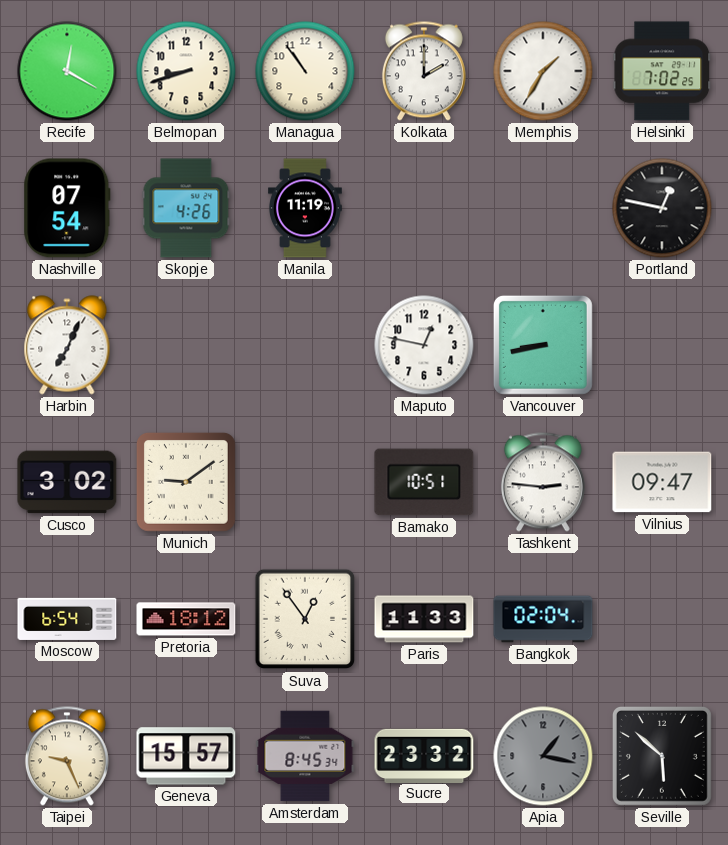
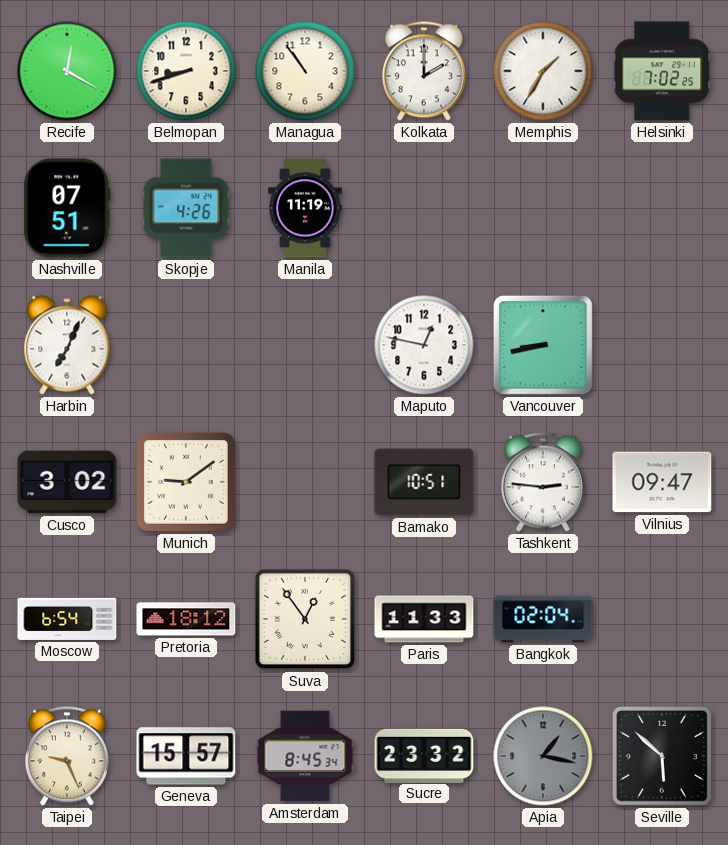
Nashville: 07:54 -> 07:51 (67, 208)
Portland: 12:47 -> none (662, 208)
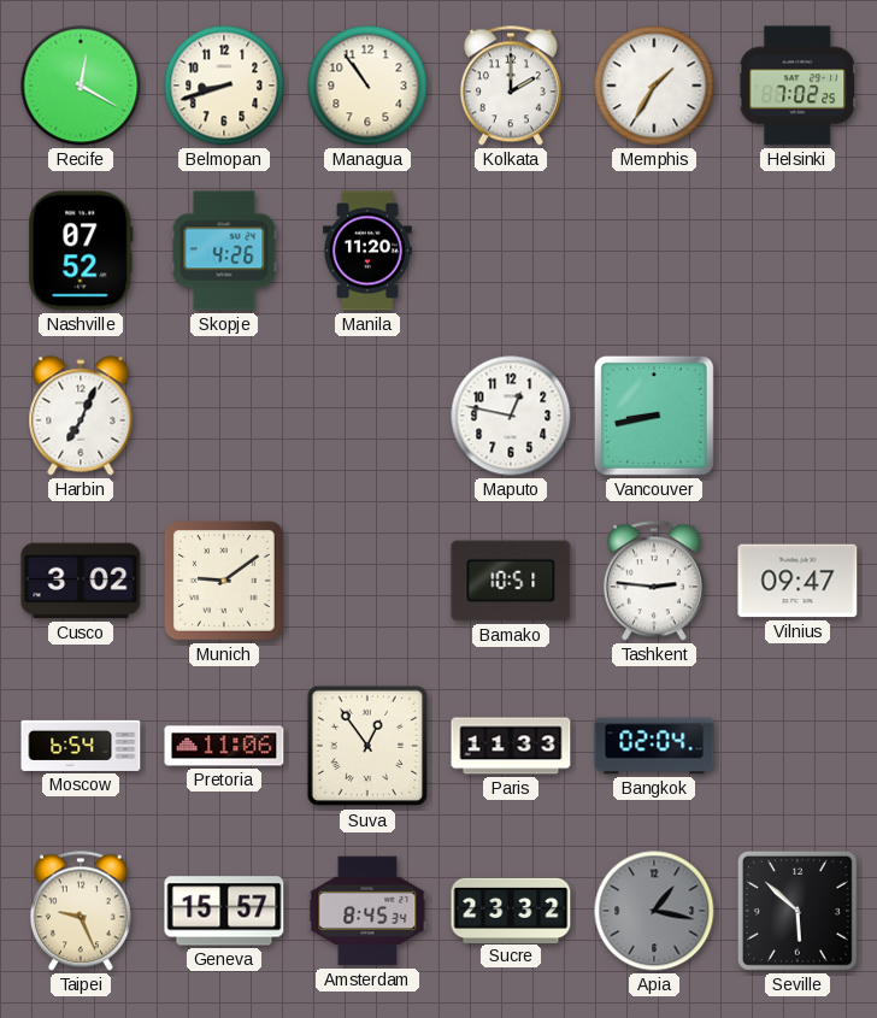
Nashville: 07:51 -> 07:52 (81, 251)
Manila: 11:19 -> 11:20 (369, 251)
Pretoria: 18:12 -> 11:06 (224, 746)
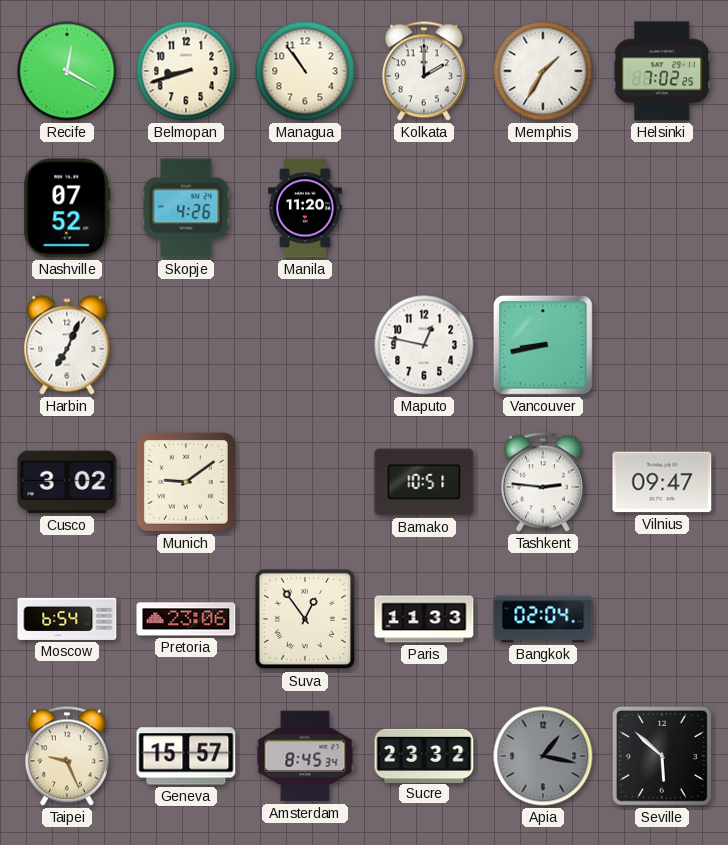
Pretoria: 11:06 -> 23:06 (186, 619)
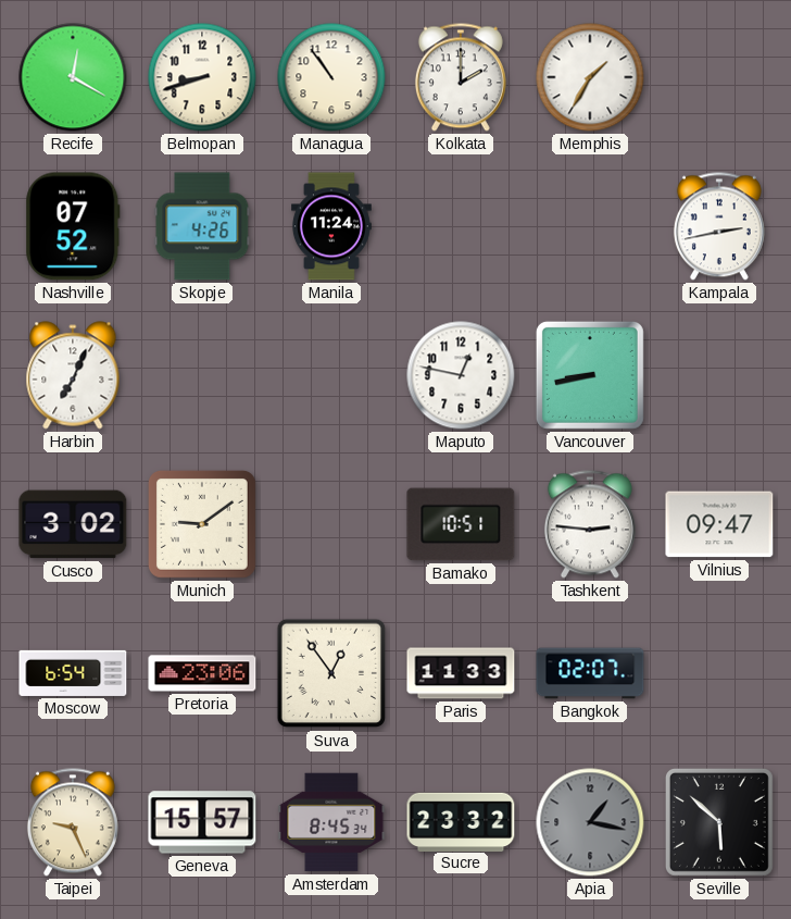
Helsinki: 7:02 -> none (662, 71)
Manila: 11:20 -> 11:24 (332, 226)
Kampala: none -> 2:43 (719, 226)
Bangkok: 02:04 -> 02:07 (590, 673)
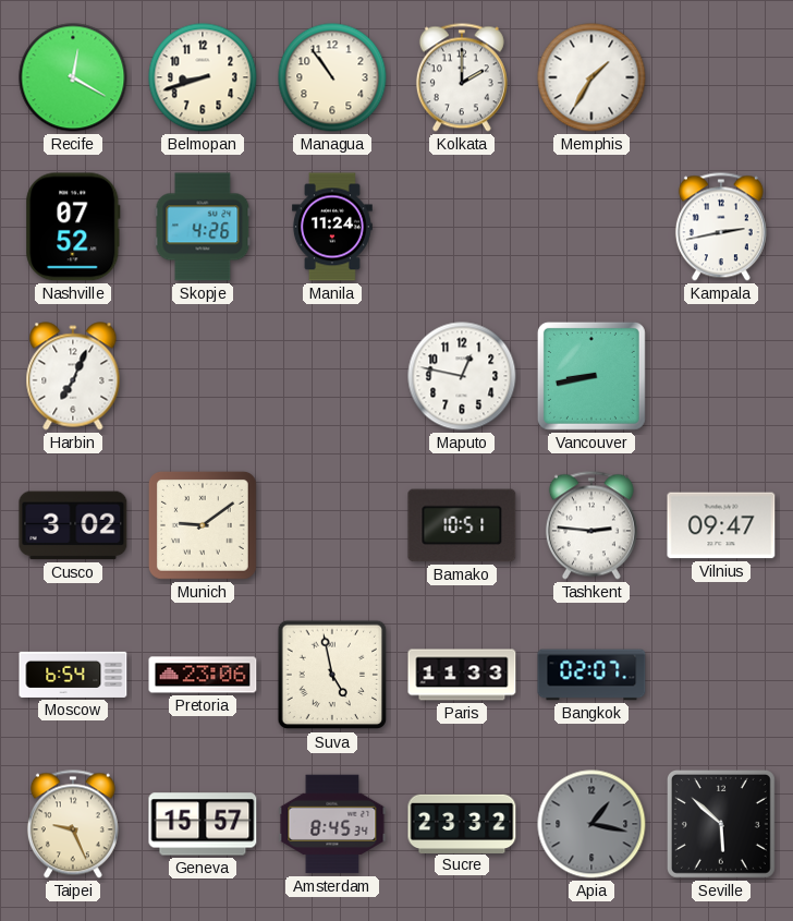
Suva: 12:54 -> 4:58 (332, 675)
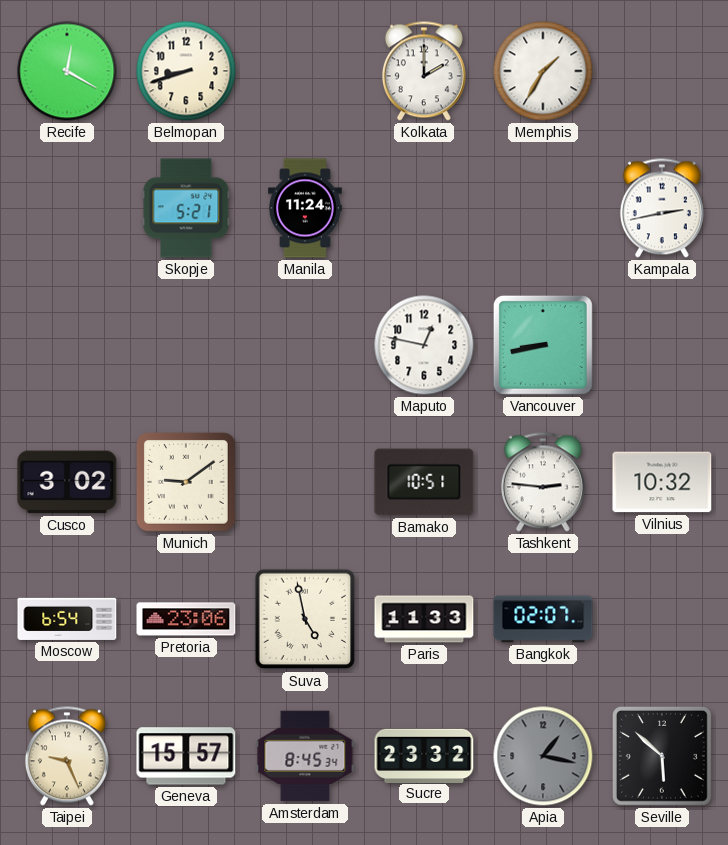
Managua: 10:54 -> none (332, 77)
Nashville: 07:52 -> none (73, 227)
Skopje: 4:26 -> 5:21 (186, 208)
Harbin: 7:04 -> none (73, 376)
Vilnius: 09:47 -> 10:32 (662, 482)
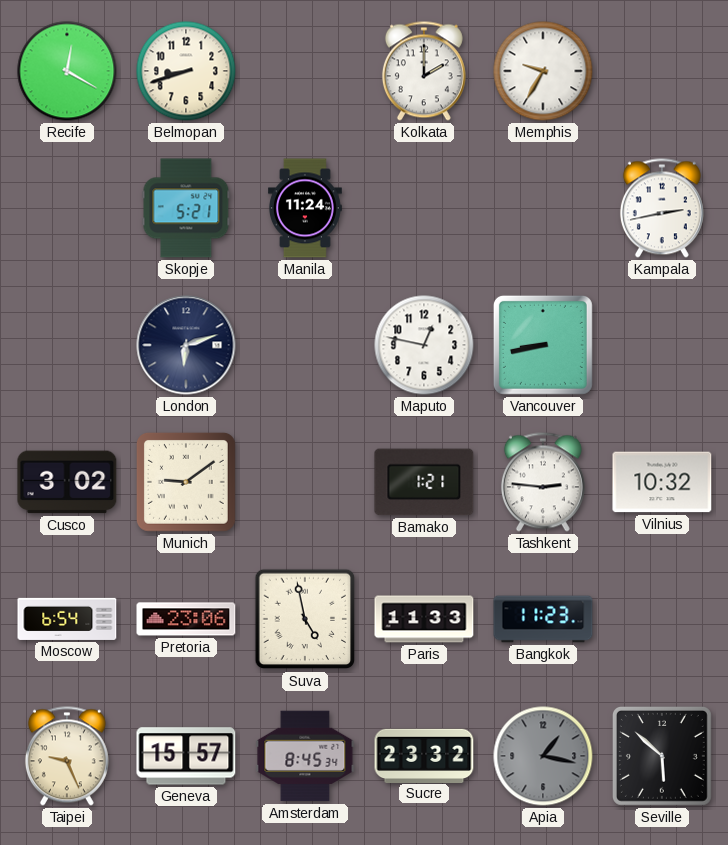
Memphis: 1:35 -> 9:35 (543, 71)
London: none -> 6:12 (186, 345)
Bamako: 10:51 -> 1:21 (424, 482)
Bangkok: 02:07 -> 11:23 (543, 619)
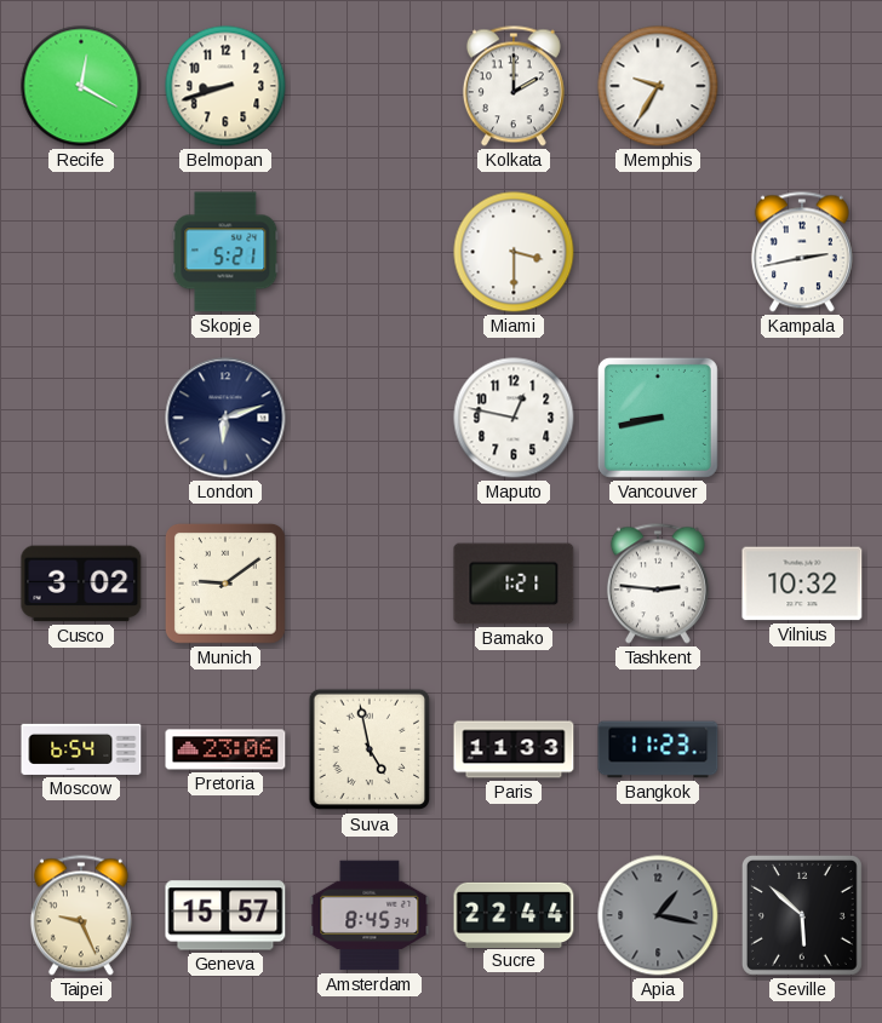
Manila: 11:24 -> none (306, 208)
Miami: none -> 3:30 (514, 252)
Sucre: 23:32 -> 22:44 (514, 914)
